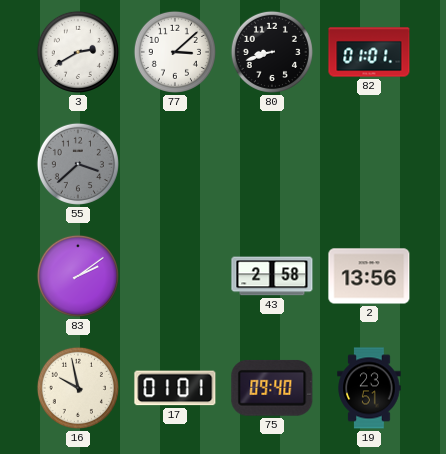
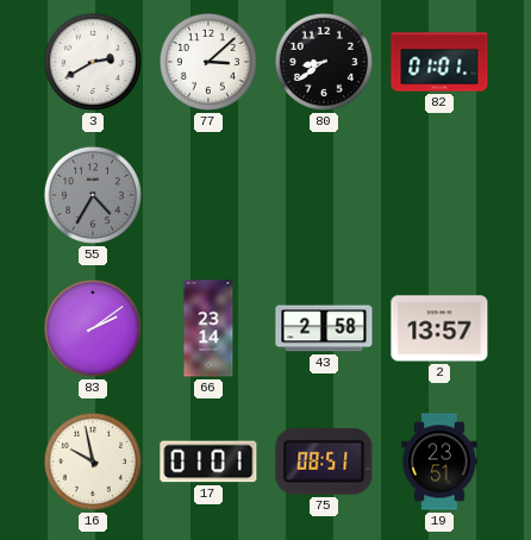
80: 8:42 -> 8:39 (324, 62)
55: 3:38 -> 4:35 (93, 195)
66: none -> 23:14 (208, 328)
2: 13:56 -> 13:57 (439, 328)
75: 09:40 -> 08:51 (324, 461)
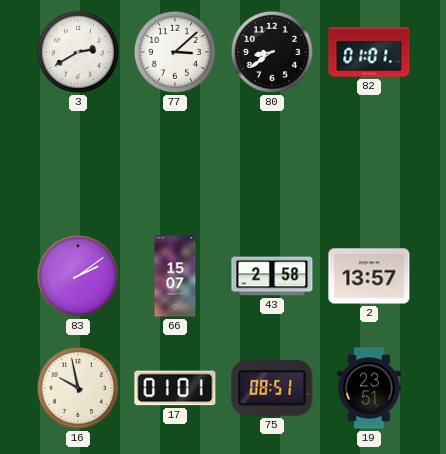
55: 4:35 -> none (93, 195)
66: 23:14 -> 15:07 (175, 276)
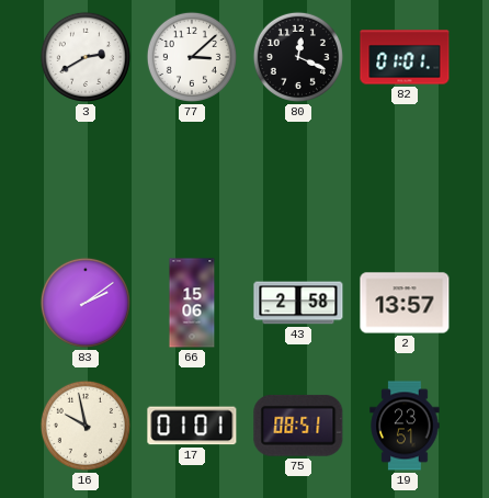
80: 8:39 -> 12:19 (298, 57)
66: 15:07 -> 15:06 (192, 303)
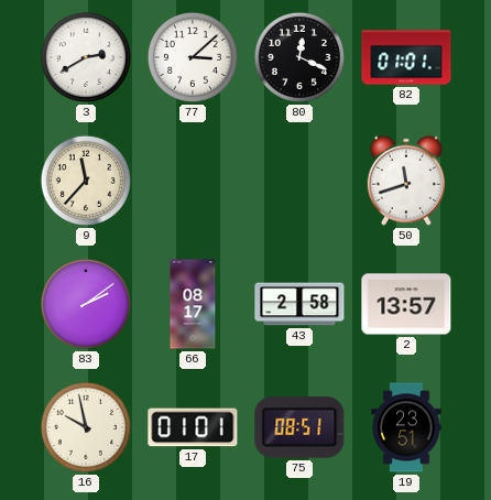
9: none -> 11:37 (86, 181)
50: none -> 11:42 (406, 181)
66: 15:06 -> 08:17 (193, 304)
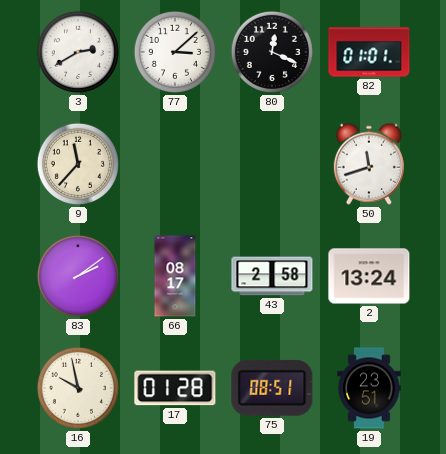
2: 13:57 -> 13:24 (369, 276)
17: 01:01 -> 01:28 (175, 388)
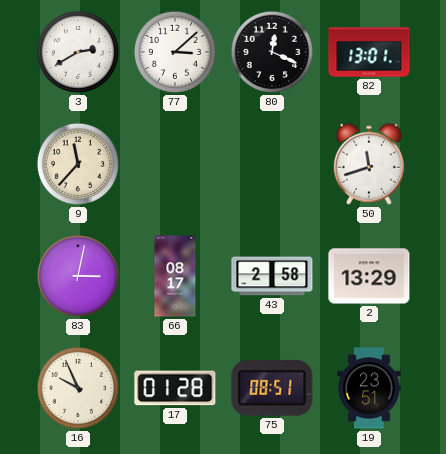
82: 01:01 -> 13:01 (369, 52)
83: 2:09 -> 3:02 (78, 276)
2: 13:24 -> 13:29 (369, 276)
16: 9:58 -> 9:56 (78, 388)
